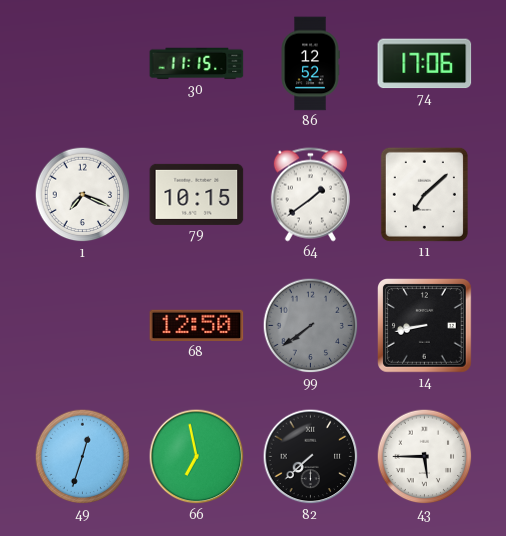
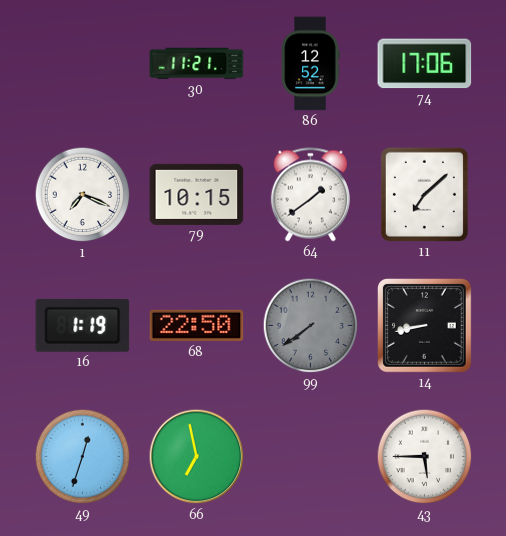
30: 11:15 -> 11:21 (197, 64)
16: none -> 1:19 (83, 325)
68: 12:50 -> 22:50 (197, 326)
82: 7:38 -> none (311, 457)
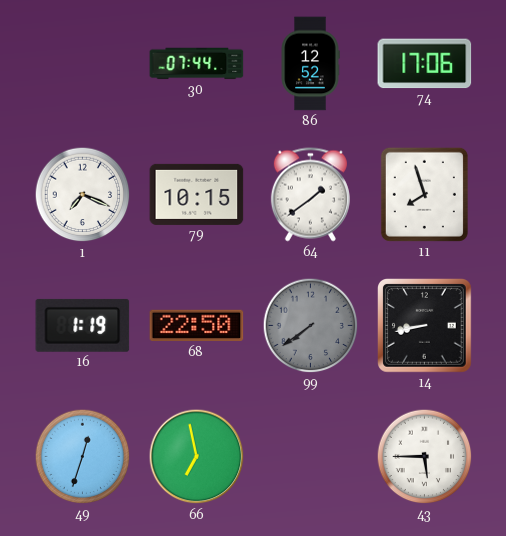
30: 11:21 -> 07:44 (197, 64)
11: 7:08 -> 7:57 (424, 194)
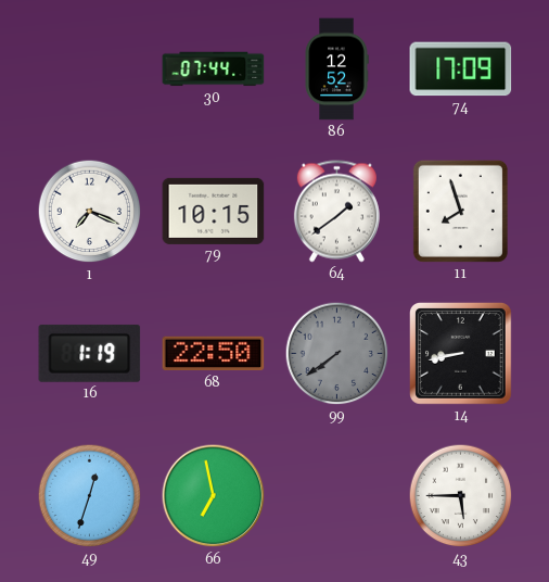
74: 17:06 -> 17:09 (461, 69)
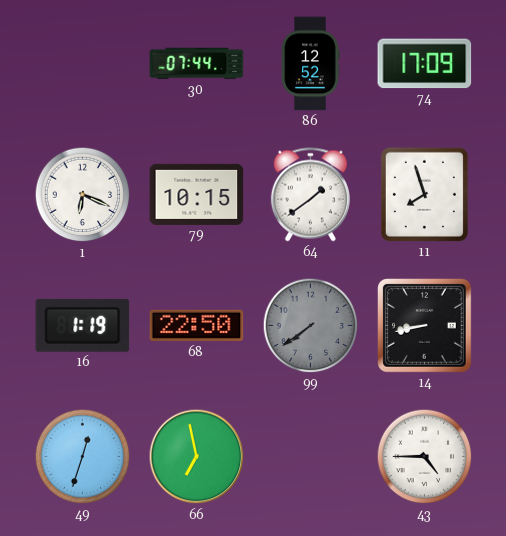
1: 7:19 -> 6:19 (83, 195)
43: 5:45 -> 4:45 (425, 457)
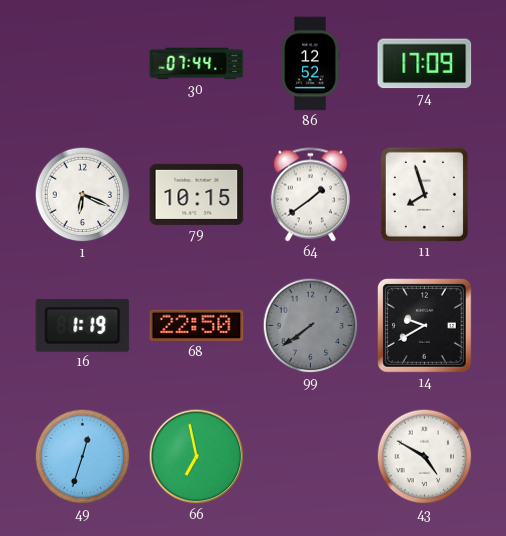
14: 8:43 -> 9:40 (425, 326)
43: 4:45 -> 4:50 (425, 457)
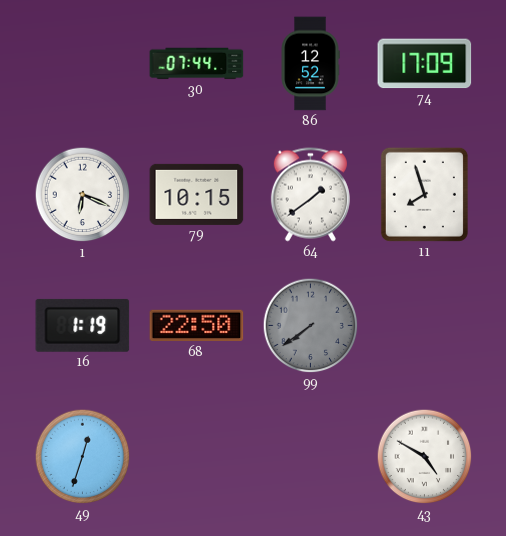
14: 9:40 -> none (425, 326)
66: 6:58 -> none (197, 457)
